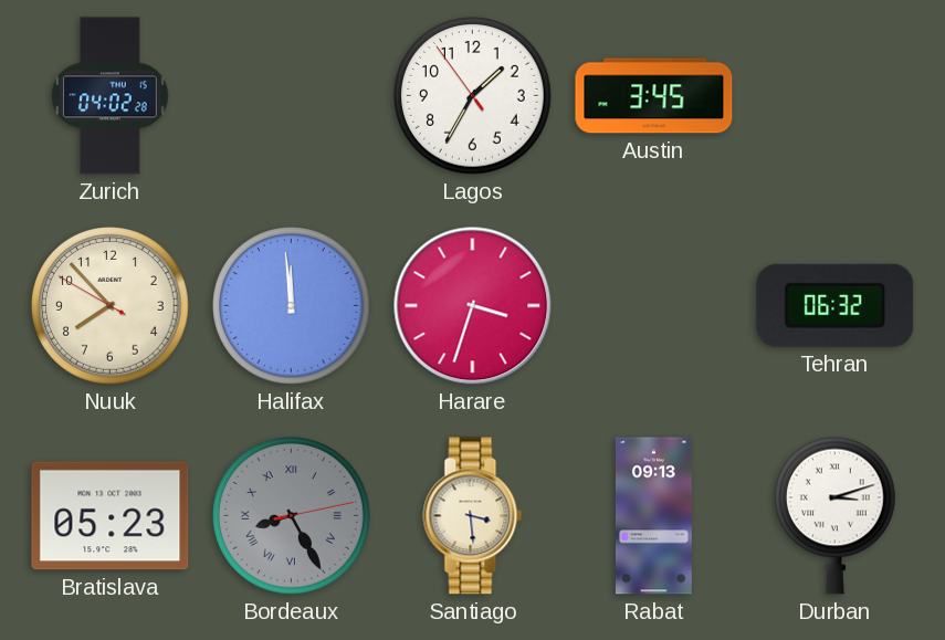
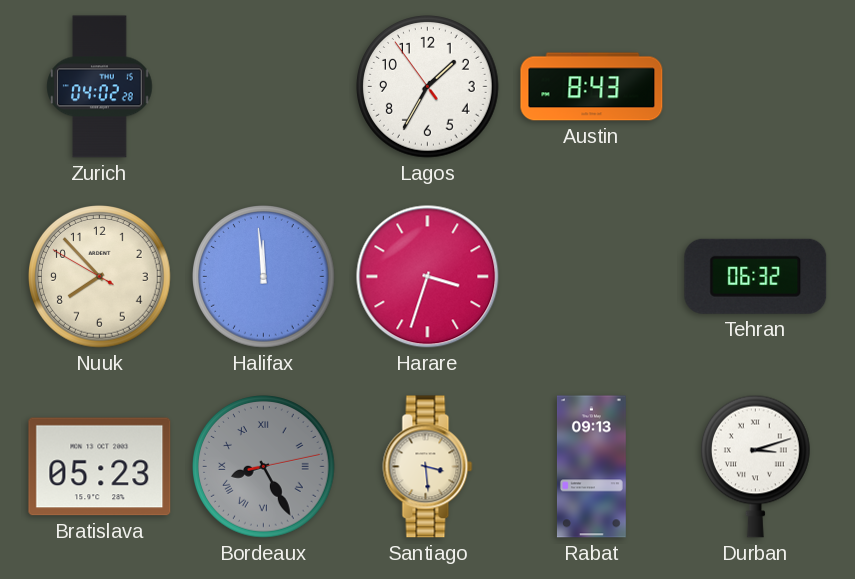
Austin: 3:45 -> 8:43 (592, 87)
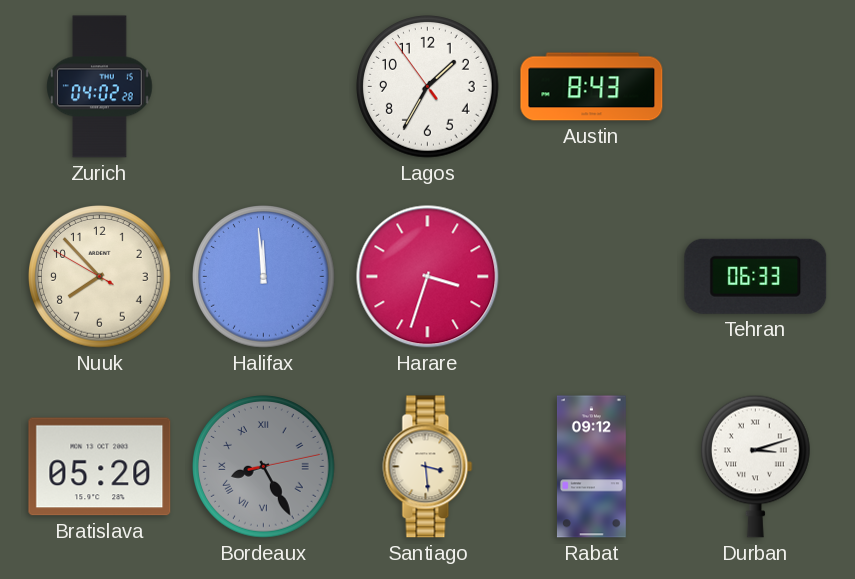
Tehran: 06:32 -> 06:33 (756, 276)
Bratislava: 05:23 -> 05:20 (100, 467)
Rabat: 09:13 -> 09:12 (591, 467)
